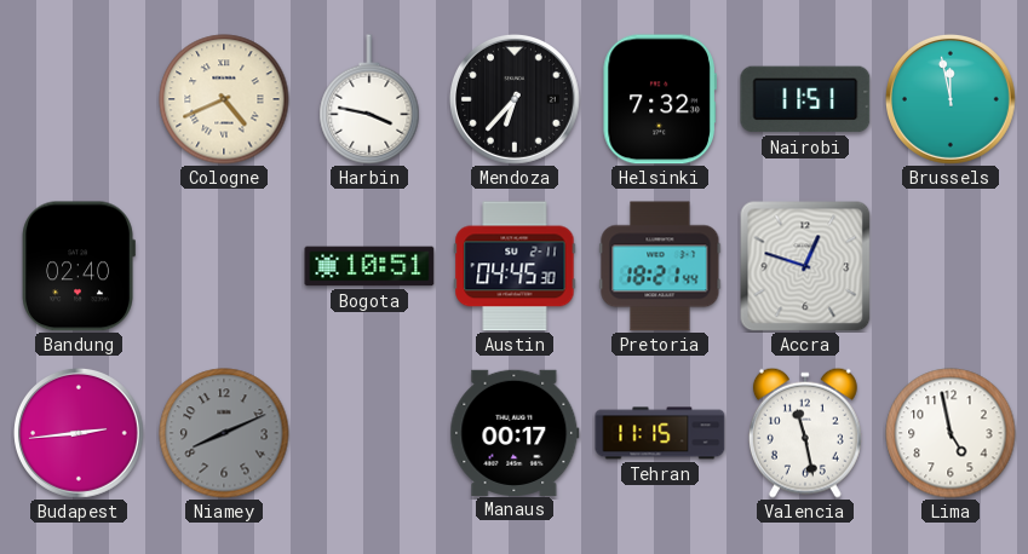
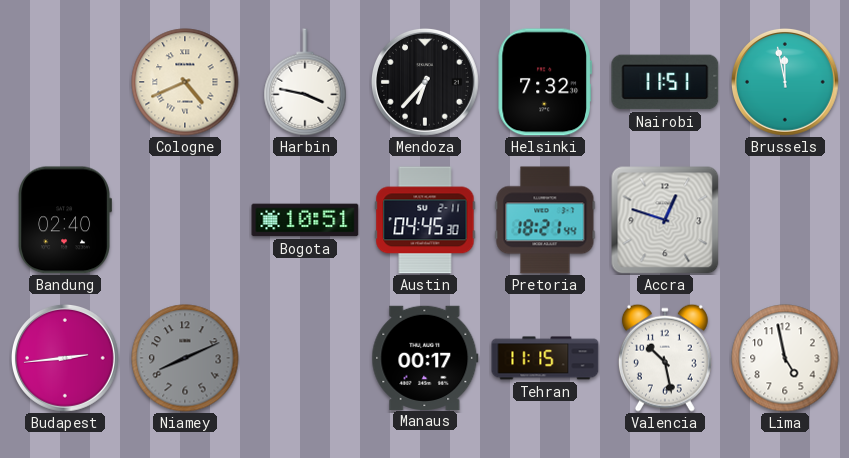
Valencia: 11:28 -> 10:28 (665, 358)
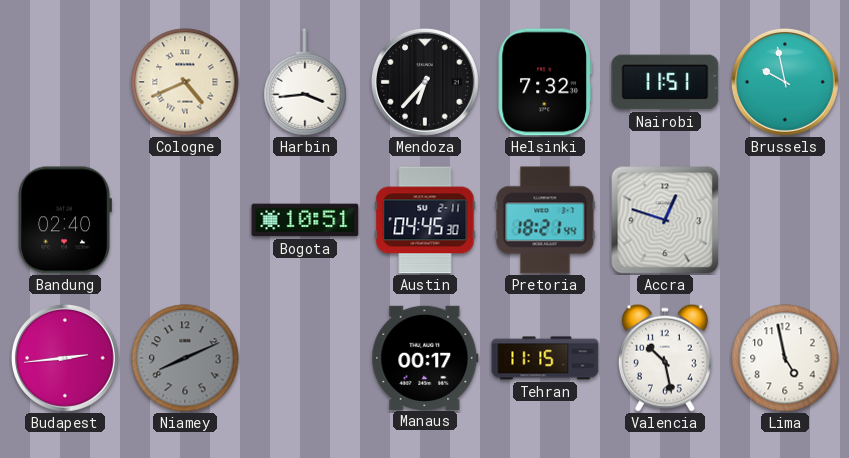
Harbin: 3:47 -> 3:44 (305, 82)
Brussels: 11:58 -> 9:58 (786, 83)
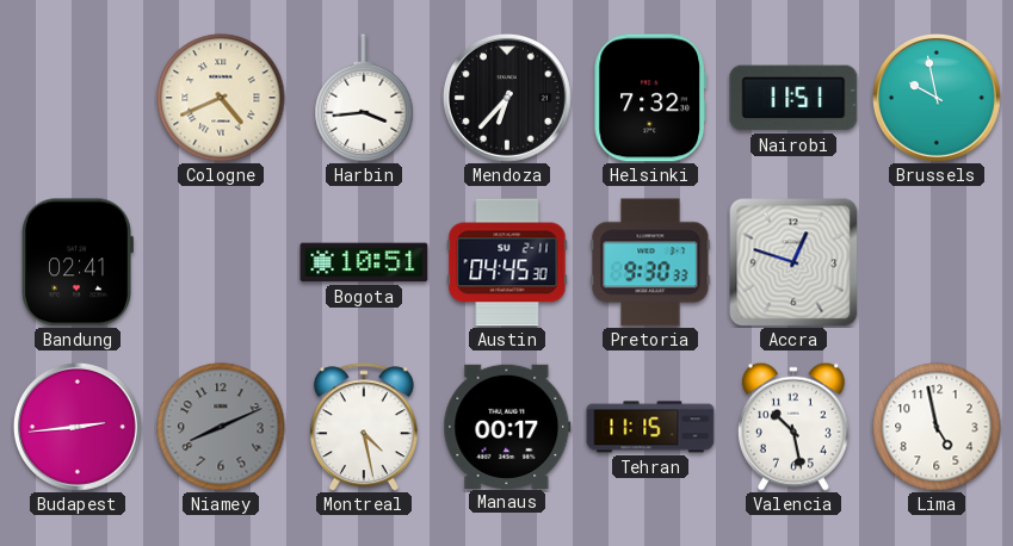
Bandung: 02:40 -> 02:41 (78, 262)
Pretoria: 18:21 -> 9:30 (650, 262)
Montreal: none -> 4:28 (364, 427)
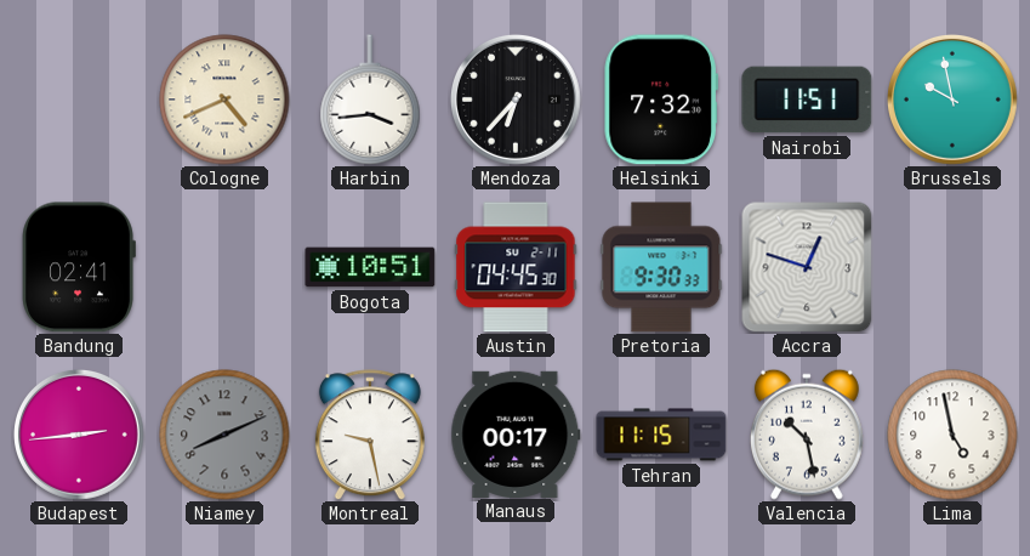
Montreal: 4:28 -> 9:28 (370, 435)
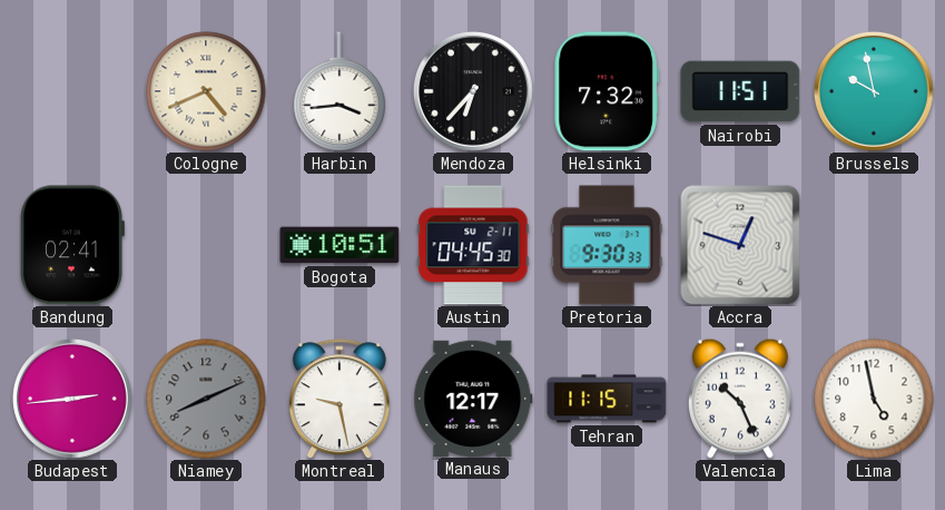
Manaus: 00:17 -> 12:17 (473, 398)
Valencia: 10:28 -> 10:26 (740, 399)
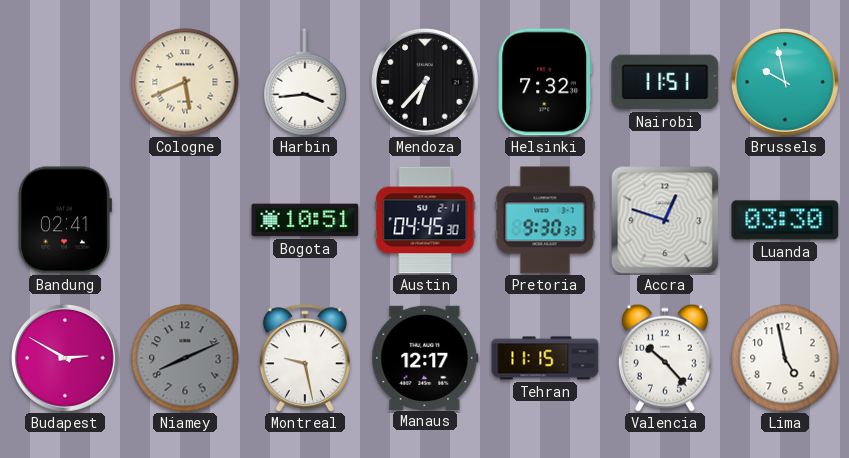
Cologne: 4:41 -> 5:41 (185, 82)
Luanda: none -> 03:30 (785, 220)
Budapest: 2:44 -> 2:50 (66, 359)
Valencia: 10:26 -> 10:23 (665, 358)
